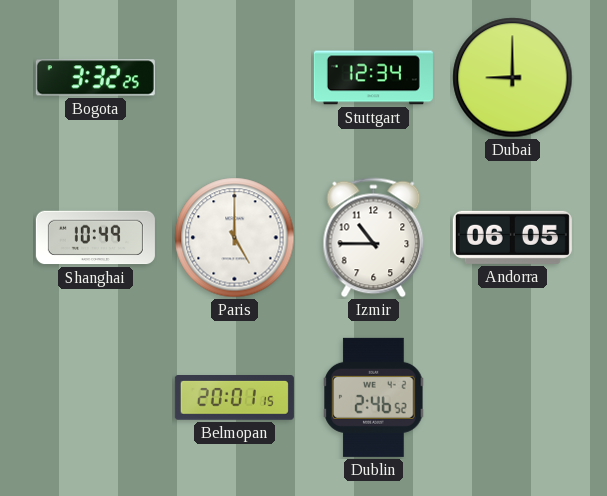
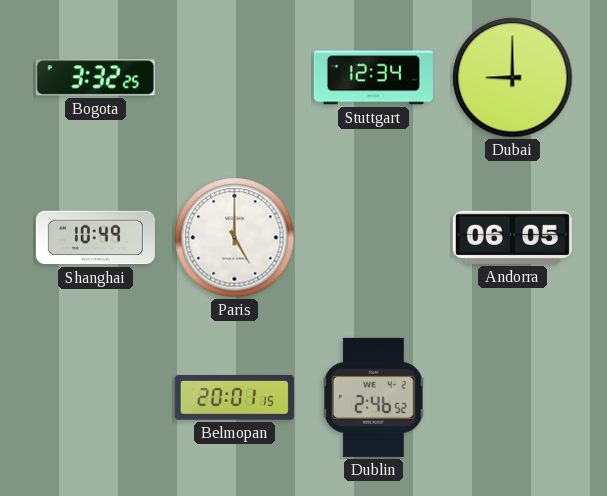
Izmir: 10:45 -> none (374, 238)
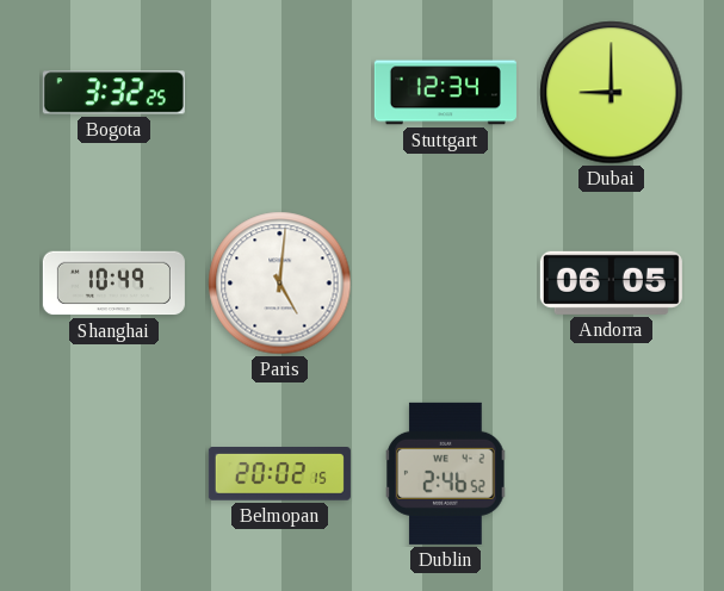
Paris: 5:00 -> 5:01 (280, 284)
Belmopan: 20:01 -> 20:02 (279, 474)
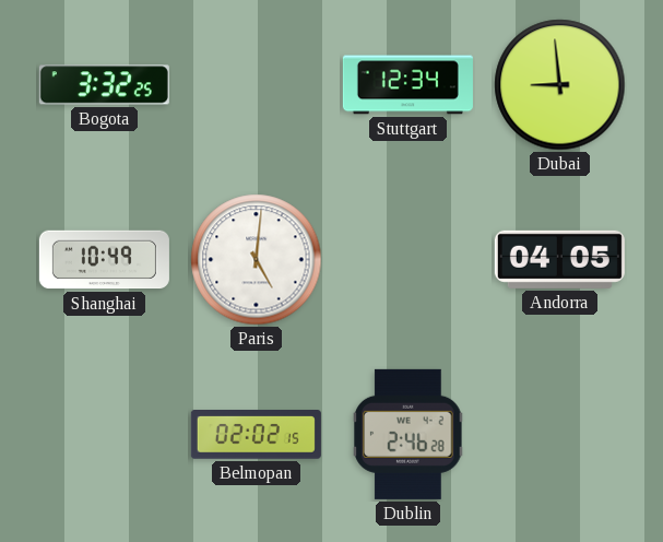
Dubai: 9:00 -> 8:59 (560, 85)
Andorra: 06:05 -> 04:05 (559, 259)
Belmopan: 20:02 -> 02:02 (256, 435)
Dublin: 2:46:52 -> 2:46:28 (409, 434)
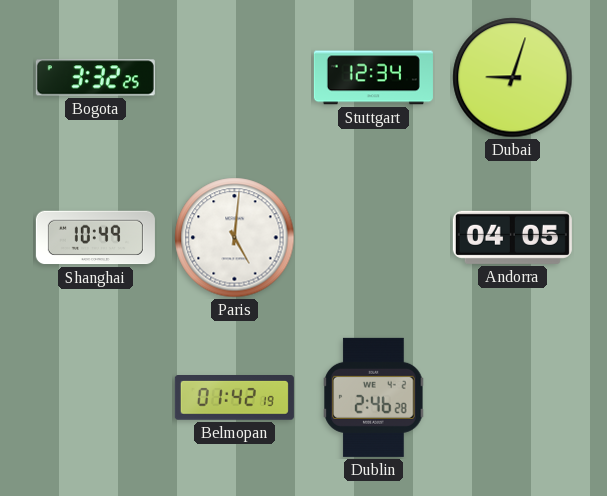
Dubai: 8:59 -> 9:03 (513, 78)
Belmopan: 02:02 -> 01:42 (234, 398)
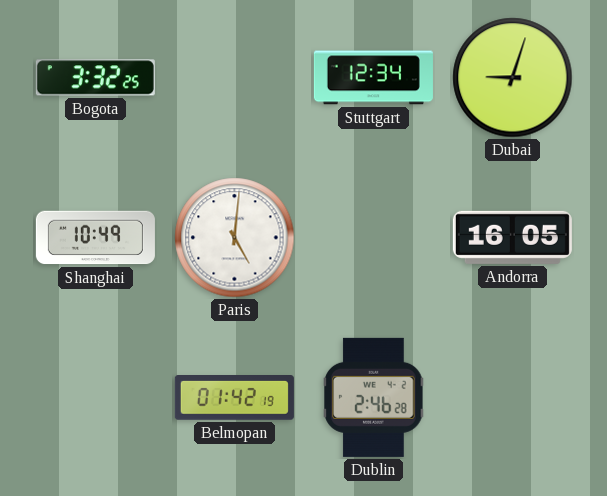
Andorra: 04:05 -> 16:05 (512, 237)
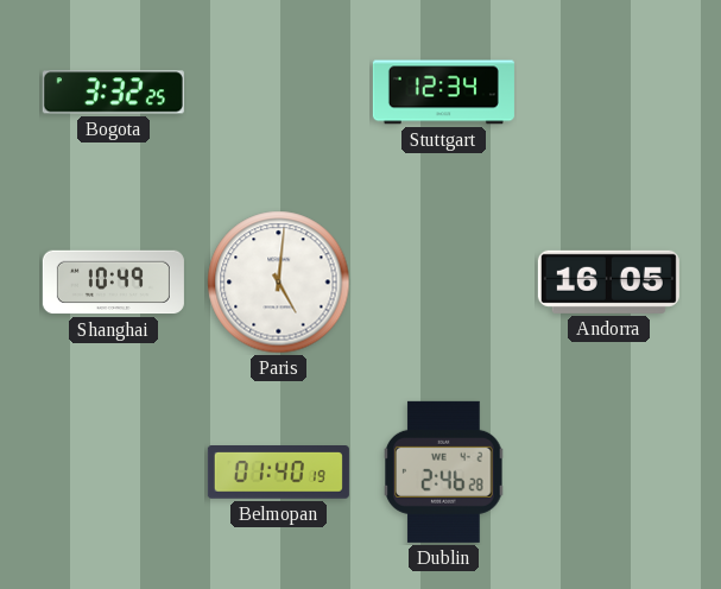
Dubai: 9:03 -> none (513, 78)
Belmopan: 01:42 -> 01:40 (278, 473)
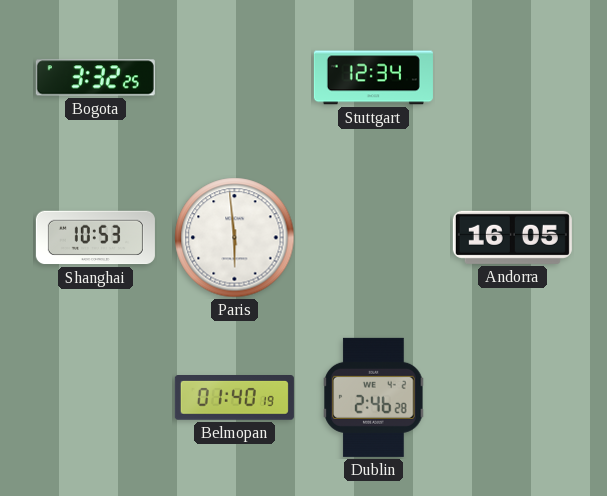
Shanghai: 10:49 -> 10:53 (95, 238)
Paris: 5:01 -> 5:59 (235, 238)
